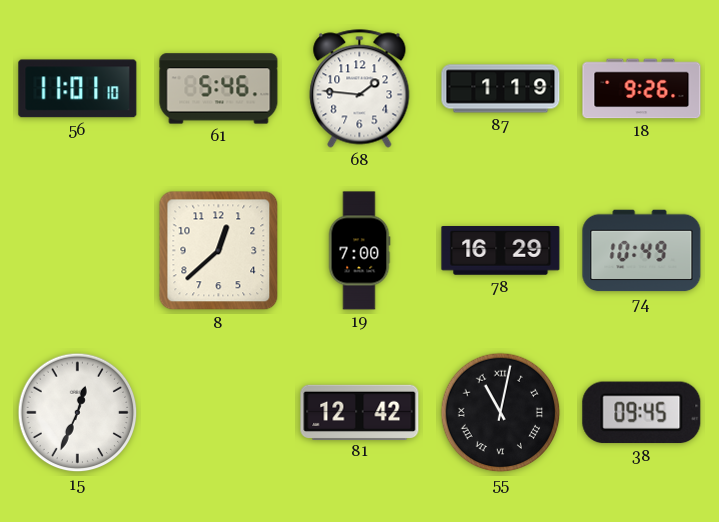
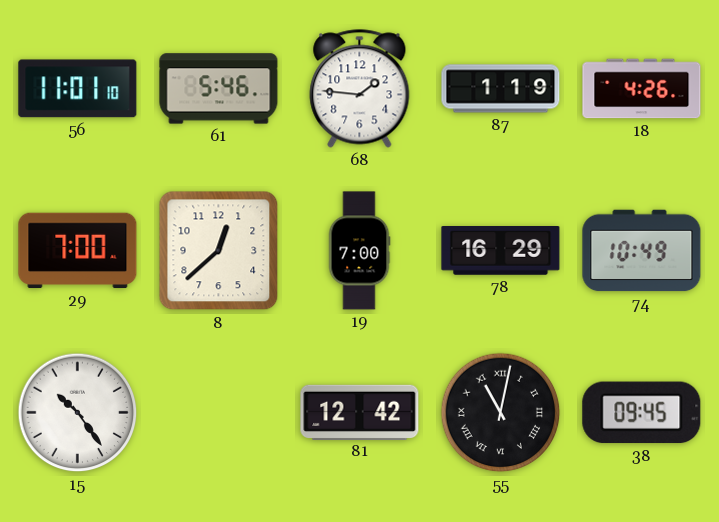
18: 9:26 -> 4:26 (642, 89)
29: none -> 7:00 (78, 251)
15: 12:34 -> 10:24 (78, 413)
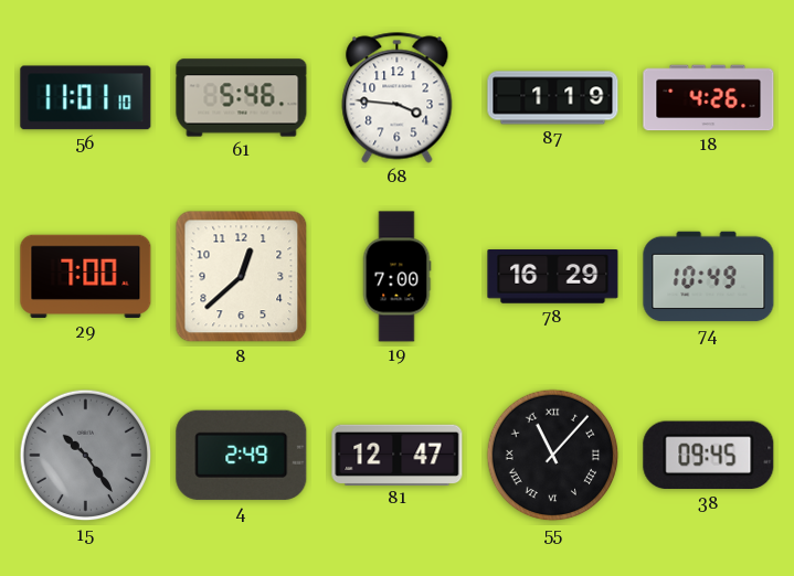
68: 1:46 -> 3:46 (398, 98)
15 dial: white -> grey (86, 456)
4: none -> 2:49 (242, 455)
81: 12:42 -> 12:47 (398, 455)
55: 11:02 -> 11:07 (553, 456)
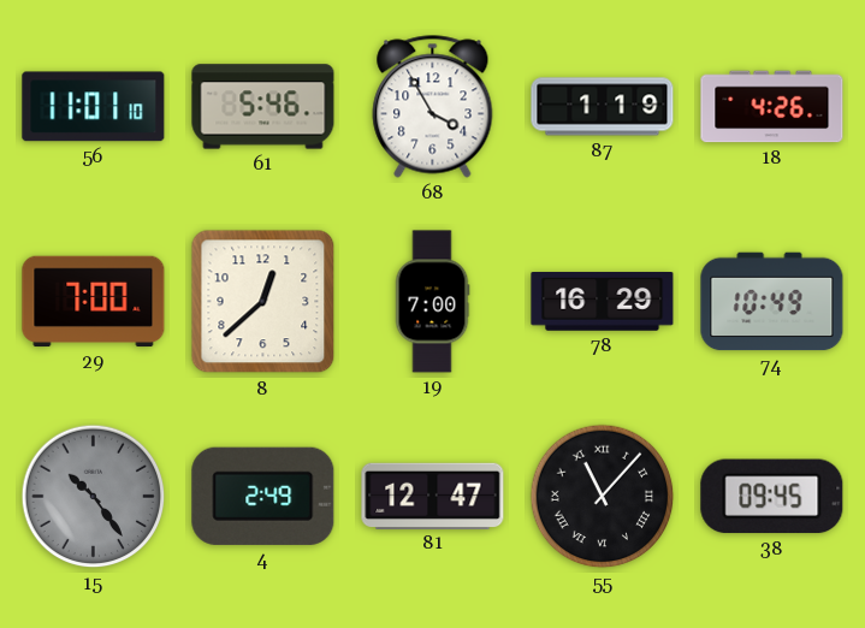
68: 3:46 -> 3:55 (433, 107)
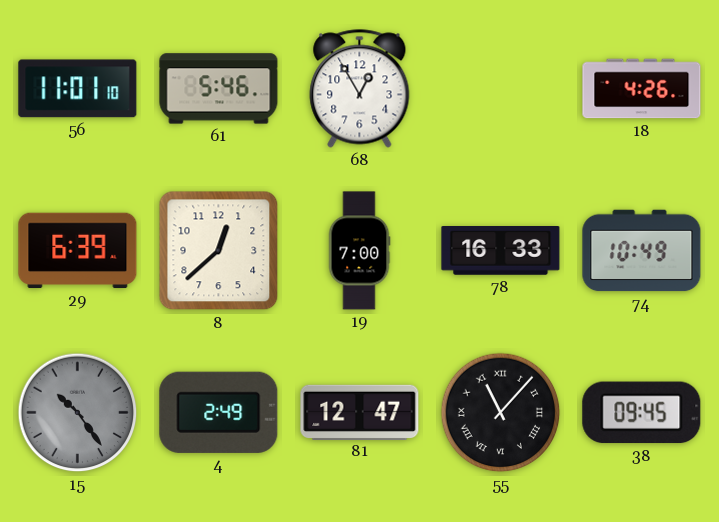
68: 3:55 -> 12:55 (360, 89)
87: 1:19 -> none (603, 107)
29: 7:00 -> 6:39 (78, 251)
78: 16:29 -> 16:33 (501, 251)
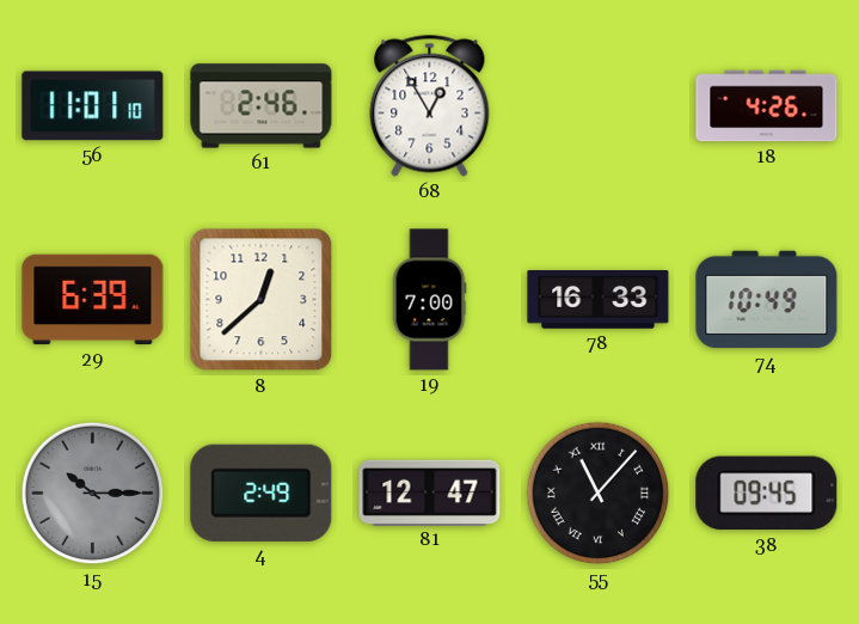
61: 5:46 -> 2:46 (262, 106)
15: 10:24 -> 10:15 (93, 494)
